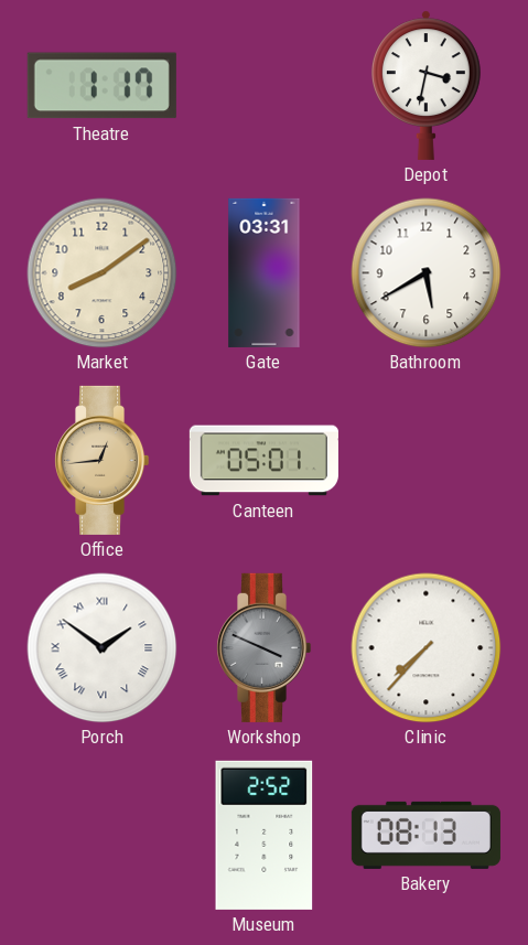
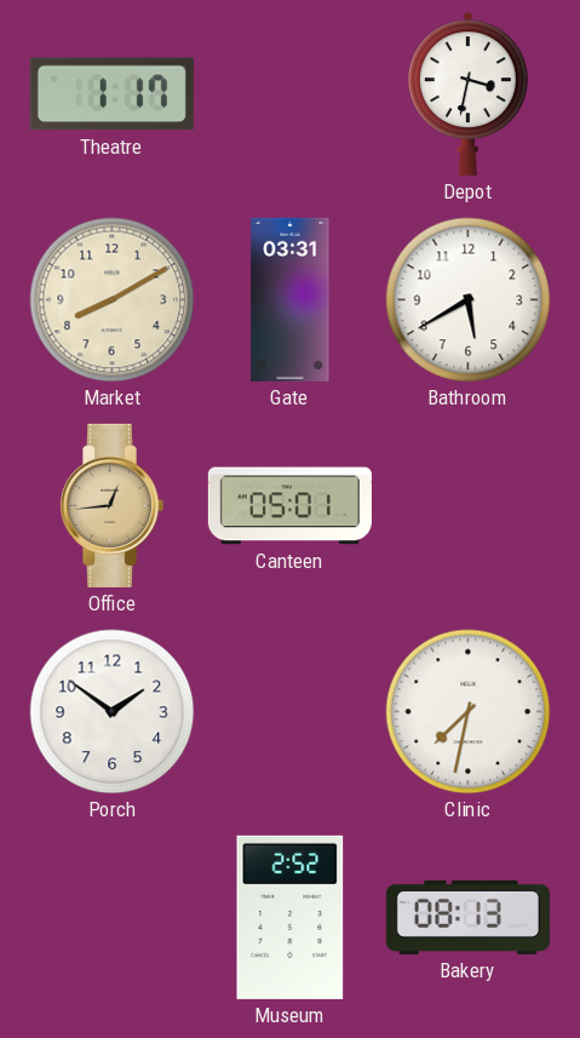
Market: 8:09 -> 8:10 (113, 300)
Porch numerals: Roman -> Arabic (113, 712)
Workshop: 3:49 -> none (265, 647)
Clinic: 7:37 -> 7:32 (469, 712)
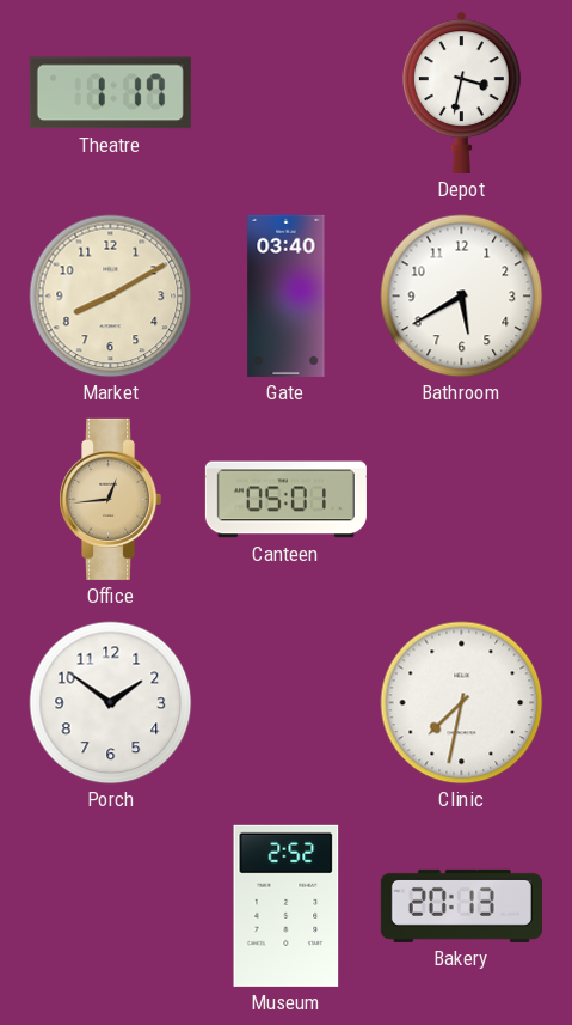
Gate: 03:31 -> 03:40 (287, 295)
Bakery: 08:13 -> 20:13 (461, 905)
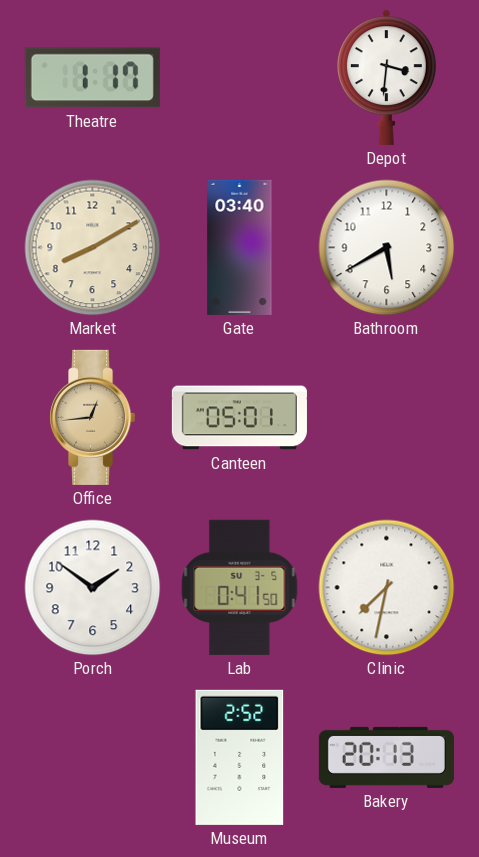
Depot: 3:32 -> 3:31 (386, 77)
Lab: none -> 0:41 (240, 587)
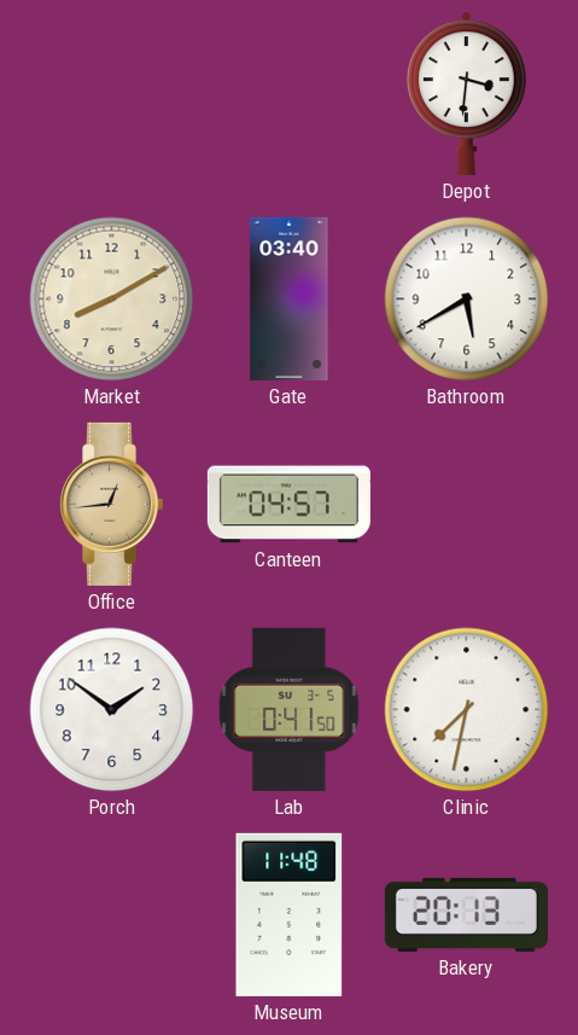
Theatre: 1:17 -> none (92, 78)
Canteen: 05:01 -> 04:57 (288, 505)
Museum: 2:52 -> 11:48 (290, 914)
